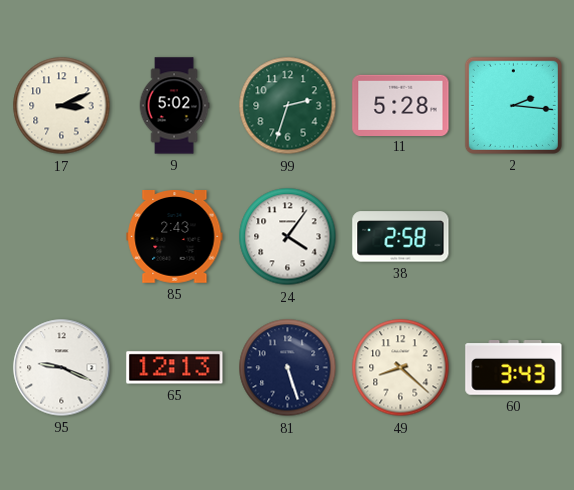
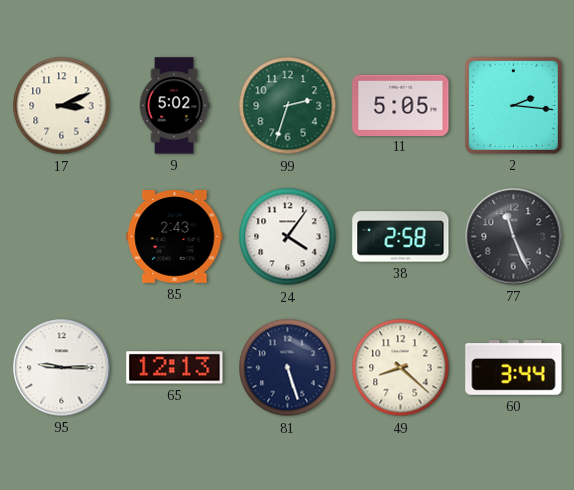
11: 5:28 -> 5:05 (401, 105)
77: none -> 11:26 (514, 237)
95: 9:19 -> 9:15 (62, 368)
60: 3:43 -> 3:44 (514, 368)
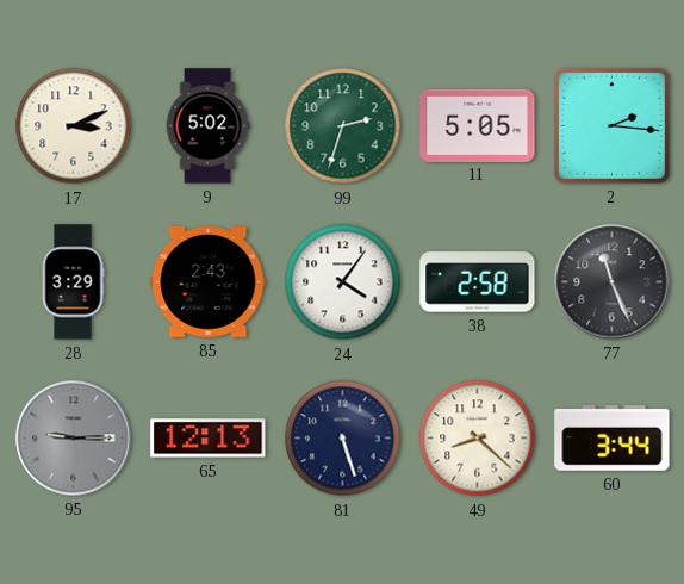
28: none -> 3:29 (73, 282)
95 dial: white -> grey (74, 439)
